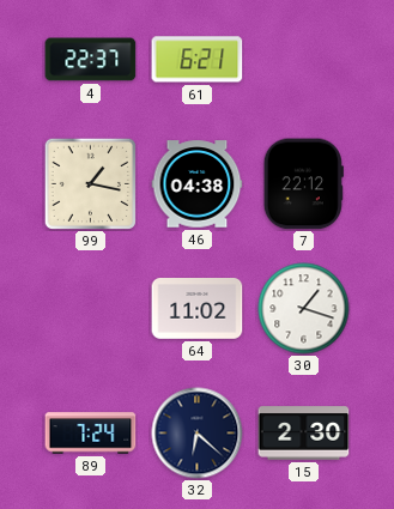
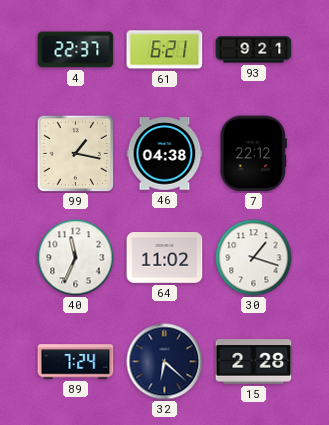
93: none -> 9:21 (254, 50)
40: none -> 11:34 (76, 258)
15: 2:30 -> 2:28 (254, 362)
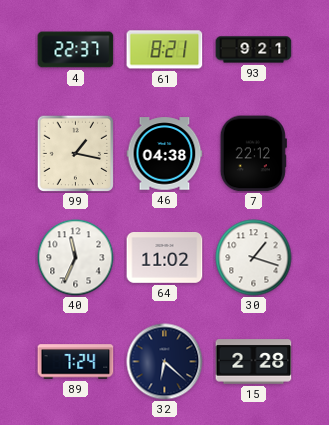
61: 6:21 -> 8:21 (165, 50)
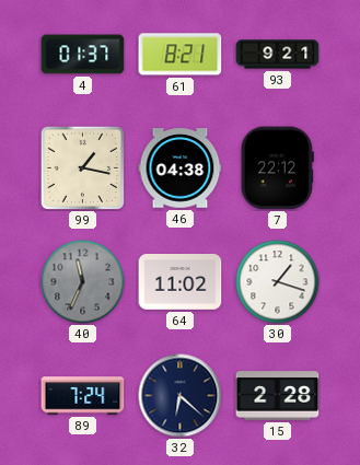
4: 22:37 -> 01:37 (83, 55)
40 dial: white -> grey (83, 282)
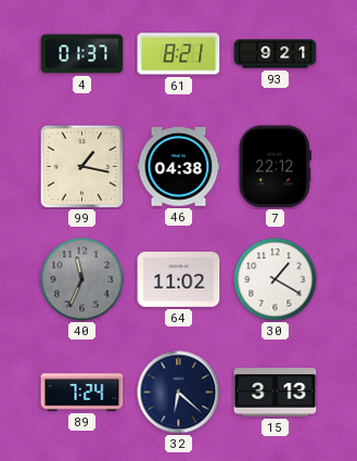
30: 1:18 -> 1:20 (276, 280)
15: 2:28 -> 3:13 (276, 393)
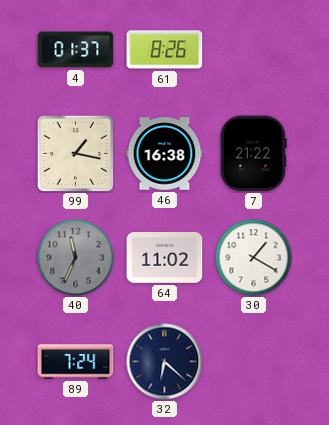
61: 8:21 -> 8:26 (165, 50)
93: 9:21 -> none (276, 54)
46: 04:38 -> 16:38 (165, 154)
7: 22:12 -> 21:22 (253, 154)
15: 3:13 -> none (276, 393)
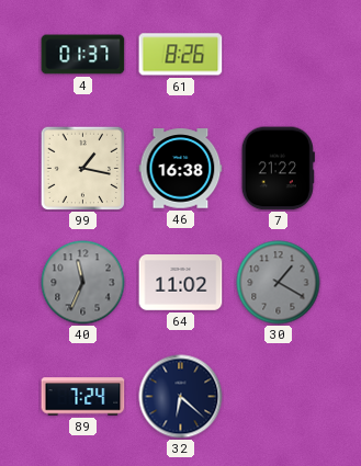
30 dial: white -> grey (279, 283)
